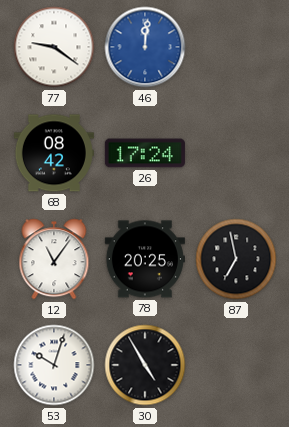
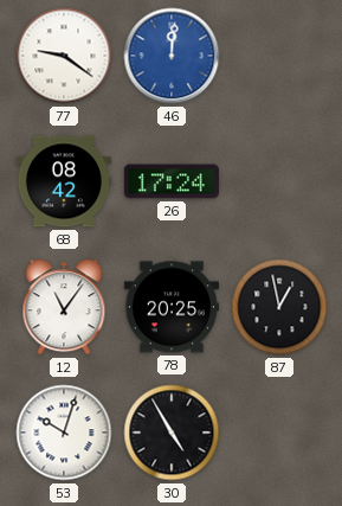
87: 6:58 -> 12:58 (279, 307)
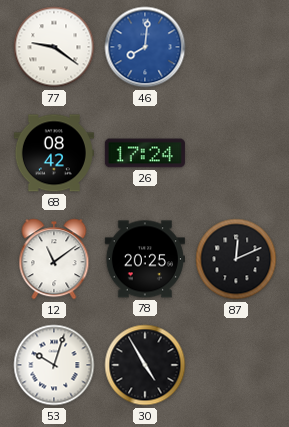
46: 12:01 -> 8:01 (145, 47)
12: 11:06 -> 11:09 (54, 259)
87: 12:58 -> 12:11 (236, 259)
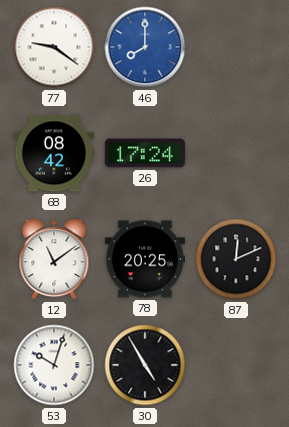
46: 8:01 -> 8:00 (145, 47)
